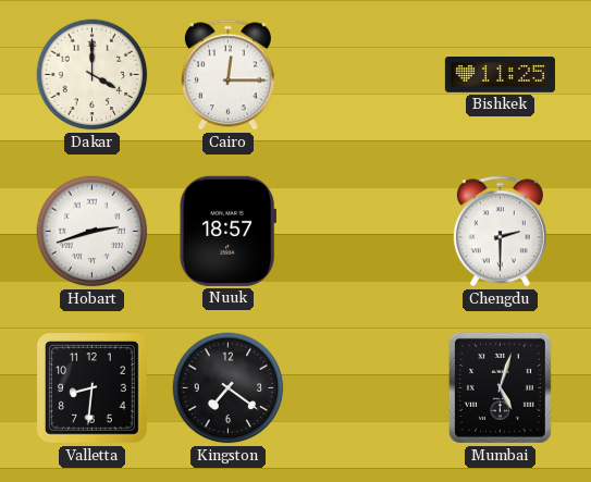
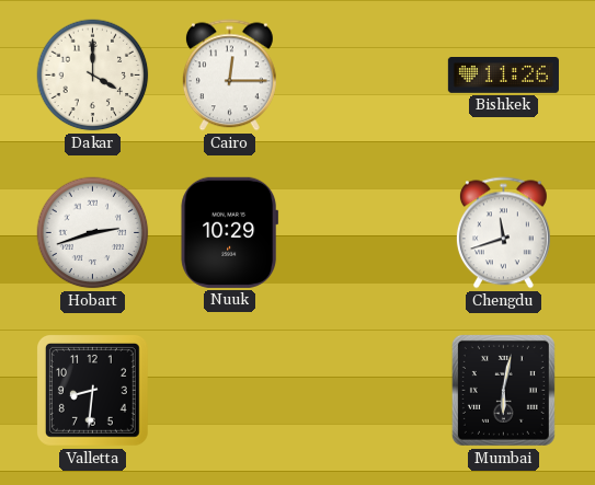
Bishkek: 11:25 -> 11:26 (503, 76)
Nuuk: 18:57 -> 10:29 (230, 232)
Chengdu: 2:30 -> 11:42 (503, 233)
Kingston: 7:21 -> none (229, 388)
Mumbai: 5:03 -> 6:02 (503, 390)
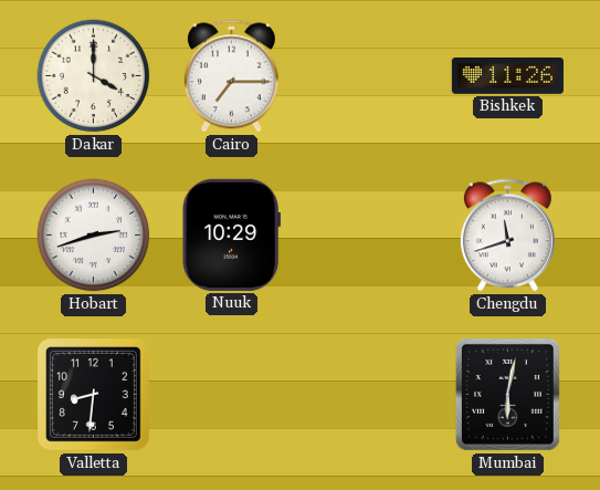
Cairo: 12:15 -> 7:15 (231, 76)
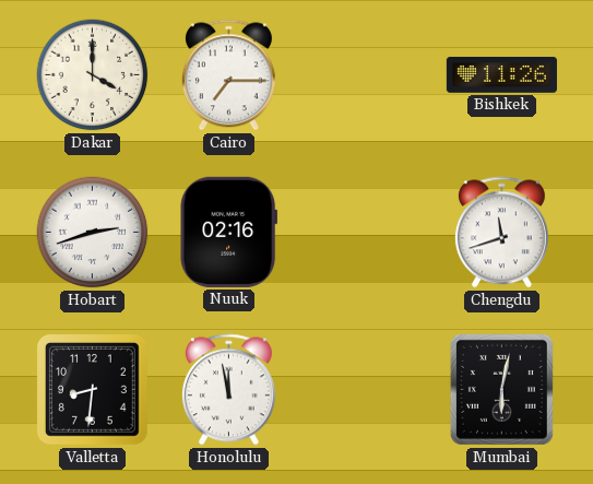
Nuuk: 10:29 -> 02:16 (229, 232)
Honolulu: none -> 11:58 (228, 390)
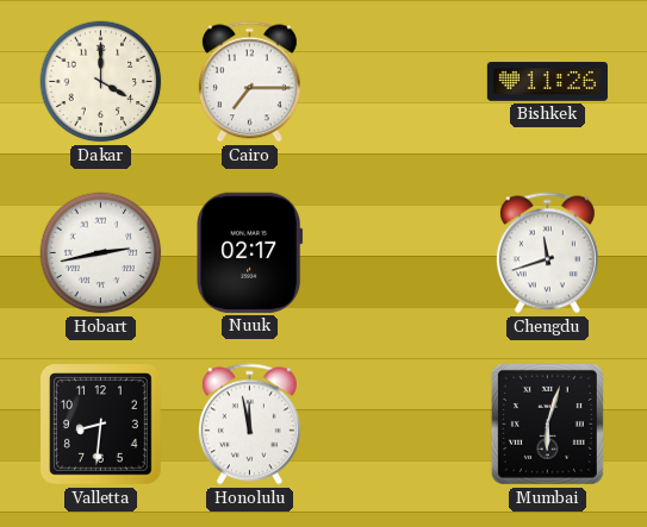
Hobart: 2:42 -> 2:43 (101, 253)
Nuuk: 02:16 -> 02:17 (250, 252)
Mumbai: 6:02 -> 6:03 (547, 424)
